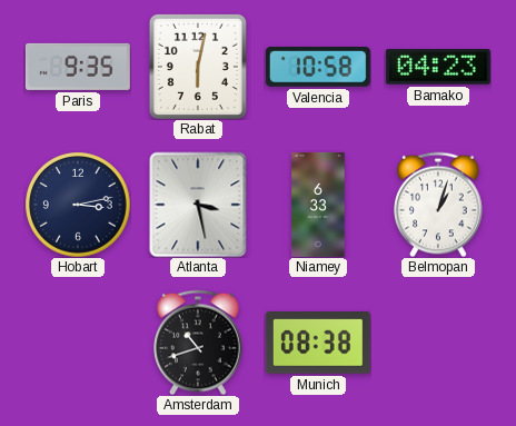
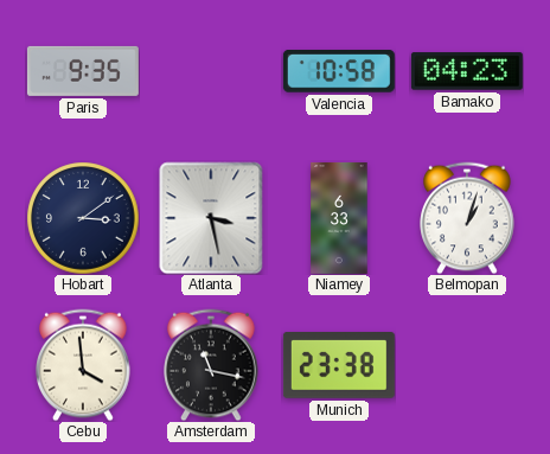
Rabat: 6:02 -> none (198, 67)
Hobart: 3:13 -> 3:09 (83, 218)
Cebu: none -> 3:59 (83, 365)
Amsterdam: 10:42 -> 11:17 (211, 365)
Munich: 08:38 -> 23:38 (339, 366)
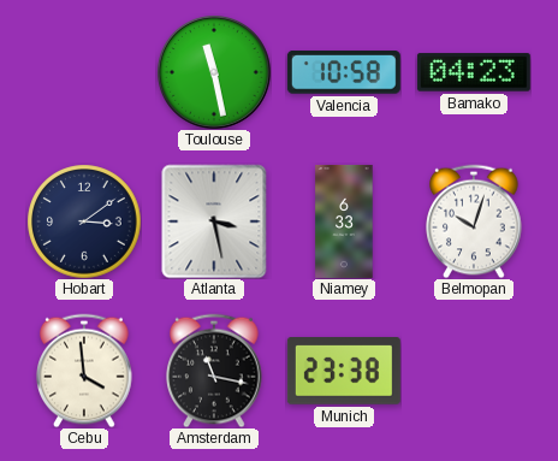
Paris: 9:35 -> none (83, 71)
Toulouse: none -> 11:28 (214, 72)
Belmopan: 1:03 -> 10:03 (474, 221)
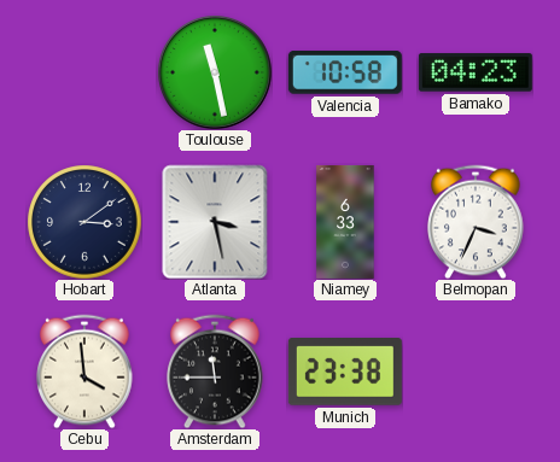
Belmopan: 10:03 -> 3:34 (476, 222)
Amsterdam: 11:17 -> 11:45 (215, 372)
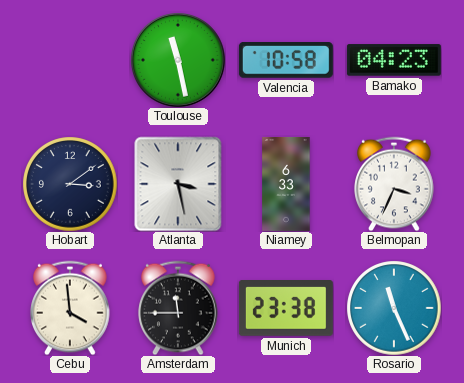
Rosario: none -> 11:26 (394, 308)
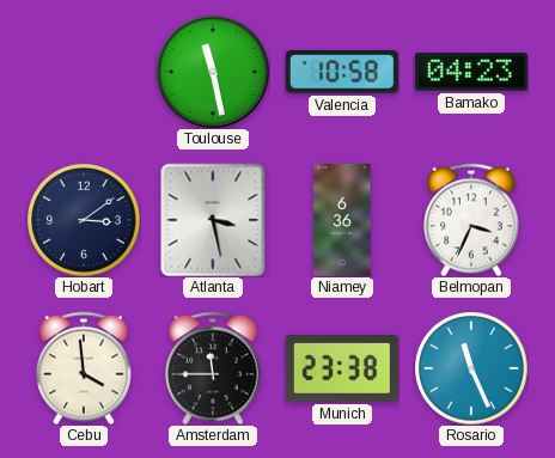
Niamey: 6:33 -> 6:36 (342, 220)
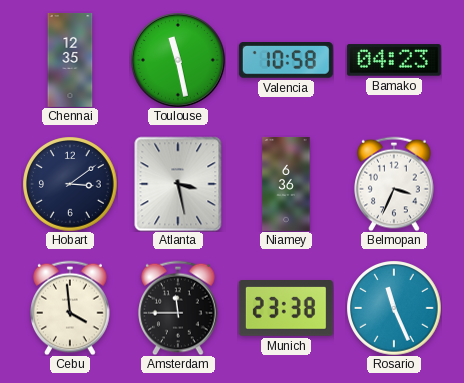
Chennai: none -> 12:35 (70, 60)
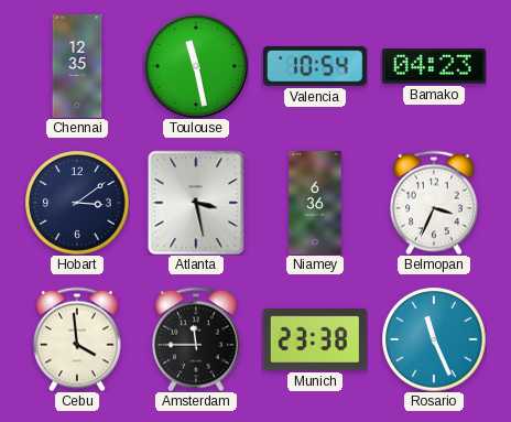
Valencia: 10:58 -> 10:54 (315, 67)
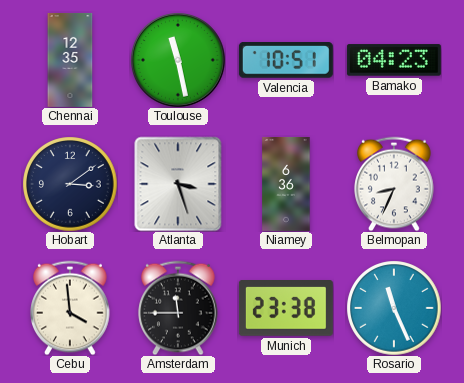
Valencia: 10:54 -> 10:51 (286, 61)
Atlanta: 3:28 -> 3:27 (178, 184)
Belmopan: 3:34 -> 8:34 (394, 184)
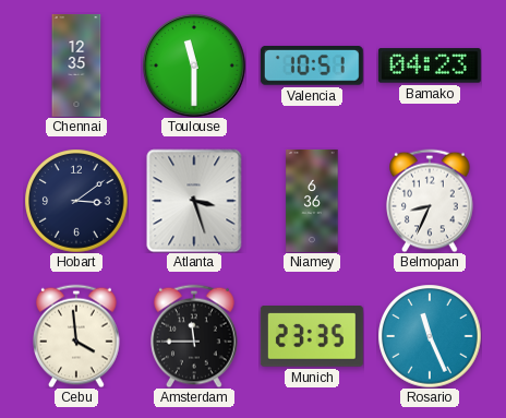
Toulouse: 11:28 -> 11:30 (194, 65)
Munich: 23:38 -> 23:35 (312, 337)
